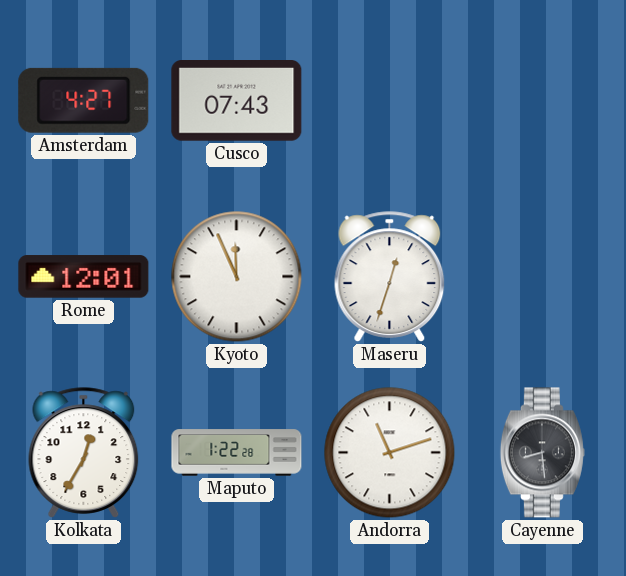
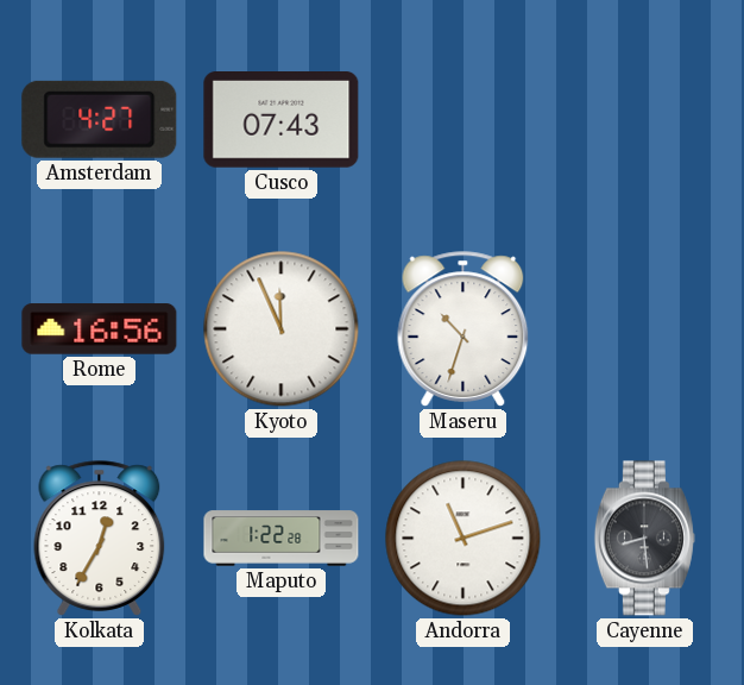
Rome: 12:01 -> 16:56 (100, 329)
Maseru: 12:33 -> 10:33 (464, 329)
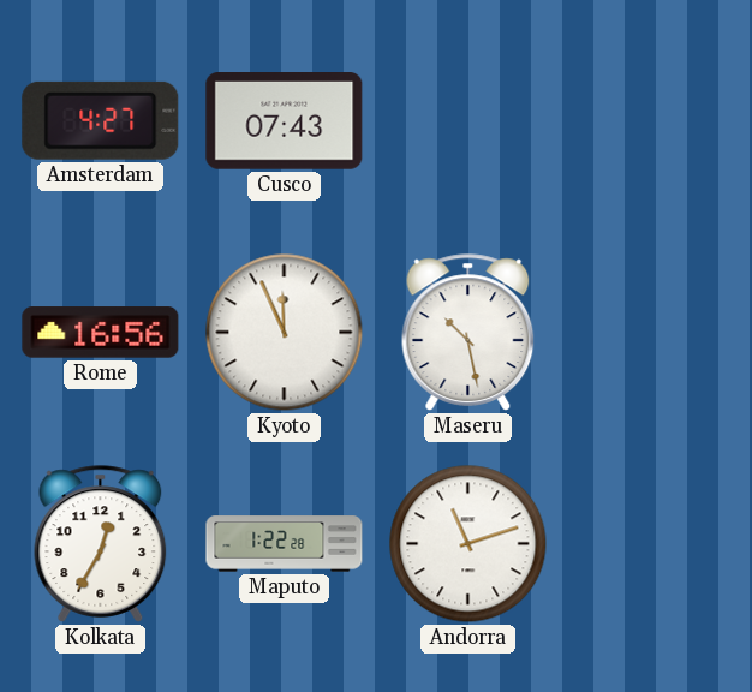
Maseru: 10:33 -> 10:28 (468, 333)
Cayenne: 8:29 -> none (644, 539)
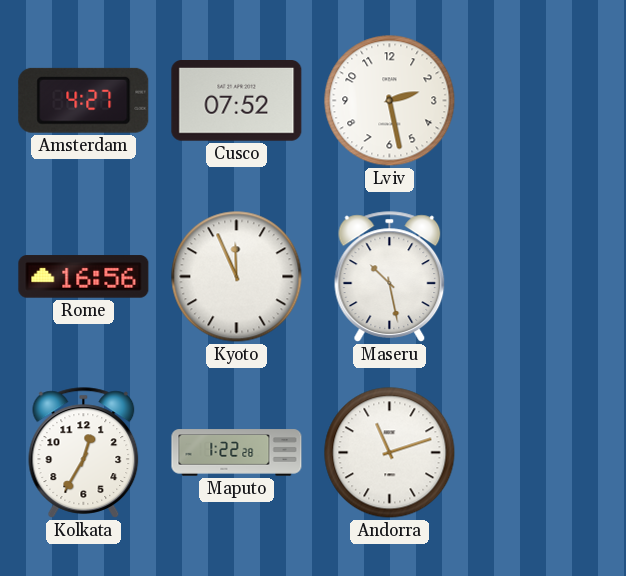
Cusco: 07:43 -> 07:52 (237, 101)
Lviv: none -> 2:28 (390, 101)
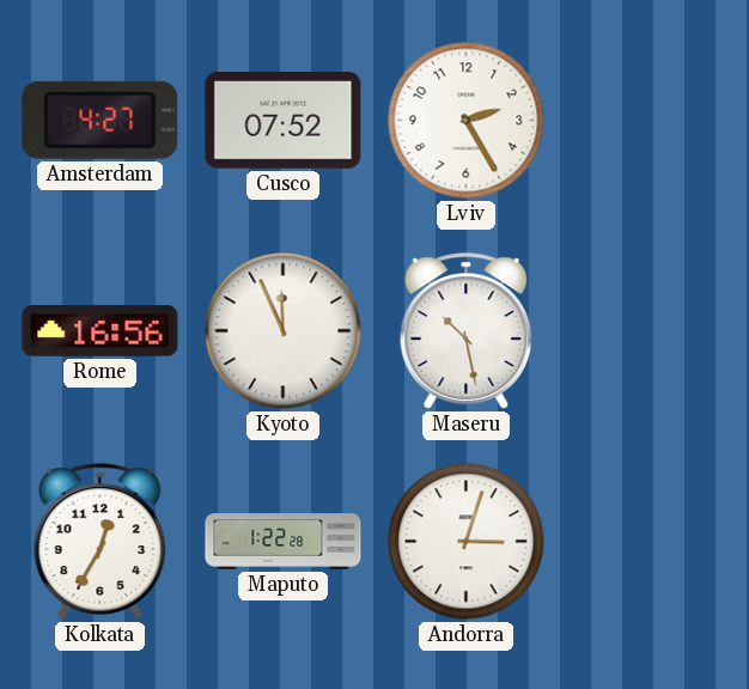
Lviv: 2:28 -> 2:25 (467, 121)
Andorra: 11:12 -> 3:03 (467, 542)
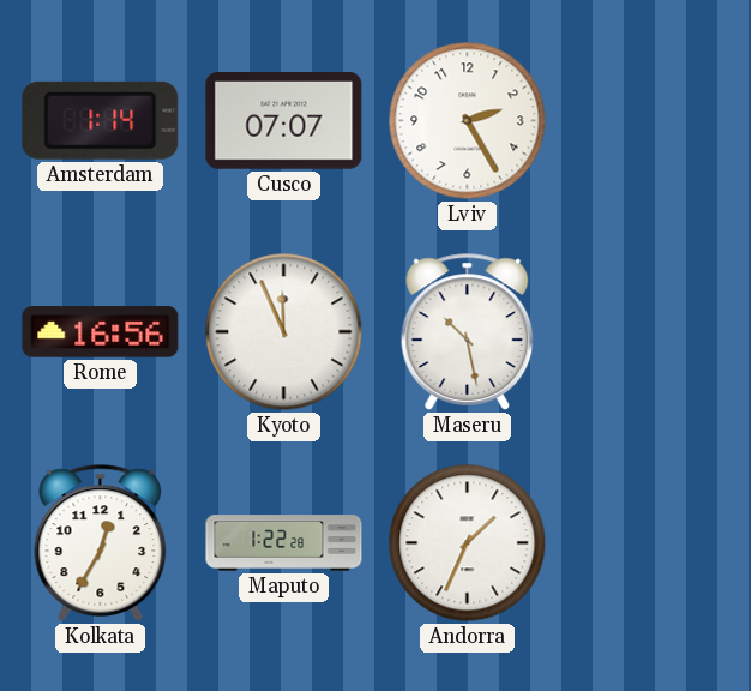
Amsterdam: 4:27 -> 1:14 (101, 120)
Cusco: 07:52 -> 07:07 (284, 121)
Andorra: 3:03 -> 1:34 (468, 543)
